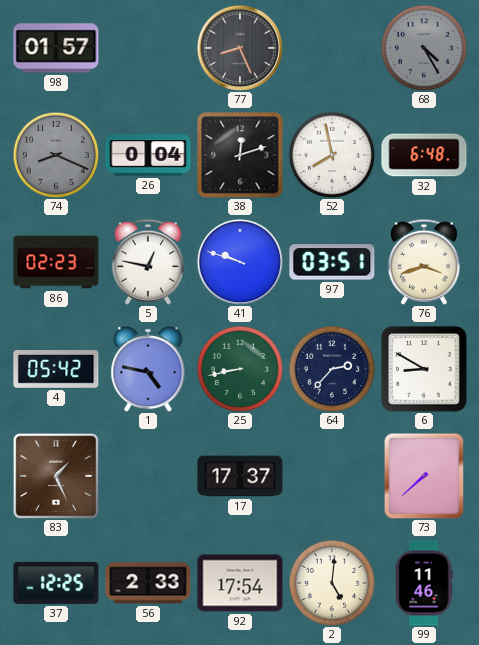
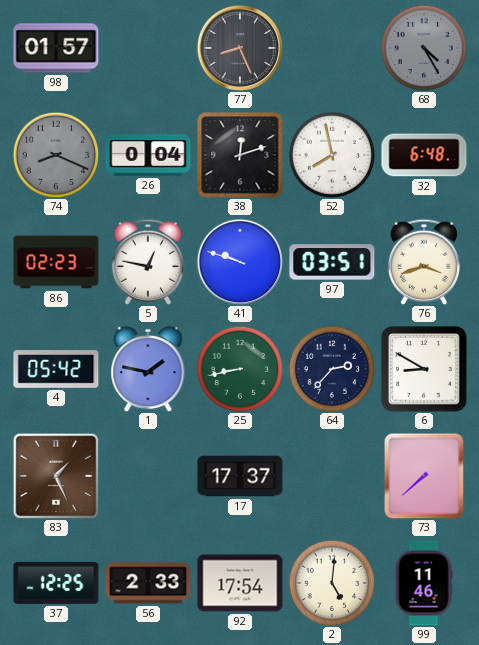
1: 4:47 -> 1:47 (148, 369)
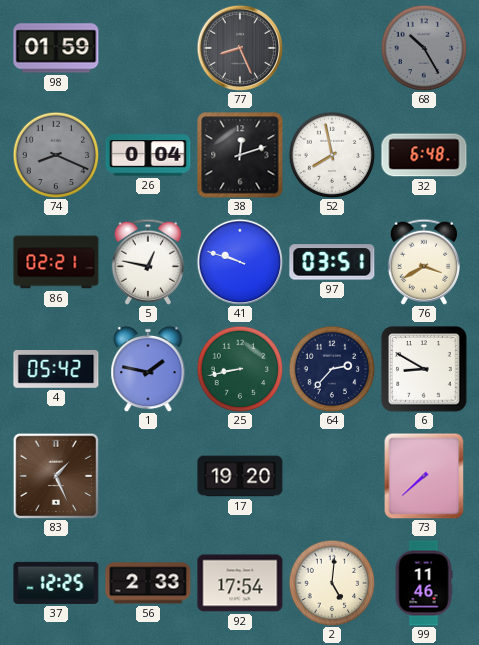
98: 01:57 -> 01:59 (56, 48)
68: 4:25 -> 10:25 (424, 48)
86: 02:23 -> 02:21 (56, 262)
76: 3:42 -> 3:40 (424, 262)
17: 17:37 -> 19:20 (240, 476)
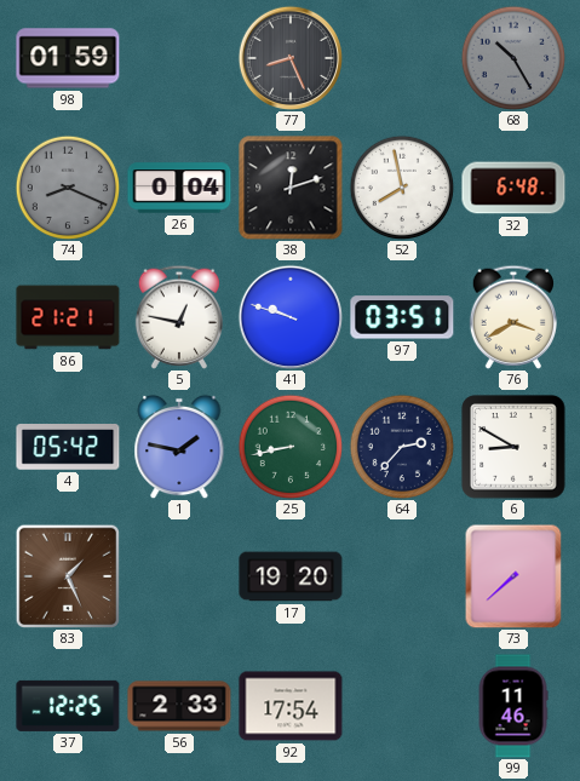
86: 02:21 -> 21:21 (68, 317)
2: 5:01 -> none (332, 583)
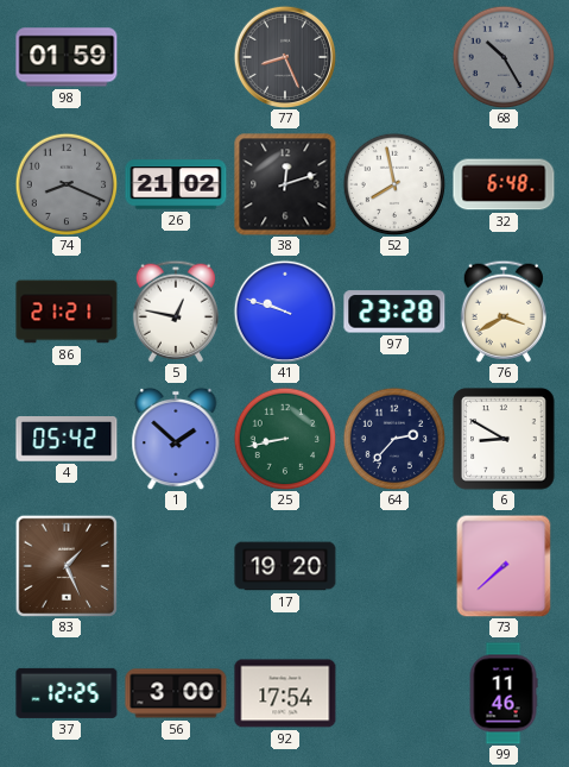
26: 0:04 -> 21:02 (176, 184)
97: 03:51 -> 23:28 (394, 312)
1: 1:47 -> 1:52 (176, 439)
56: 2:33 -> 3:00 (176, 693)
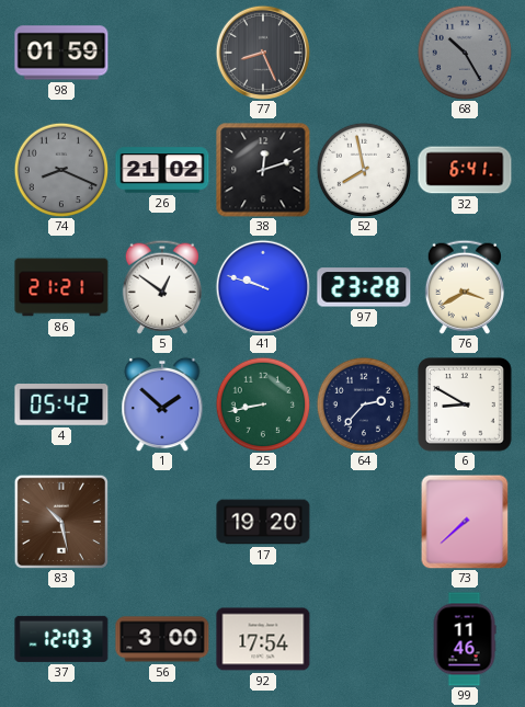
32: 6:48 -> 6:41 (465, 170)
5: 12:47 -> 12:51 (162, 287)
83: 1:26 -> 10:28 (61, 522)
37: 12:25 -> 12:03 (61, 639)
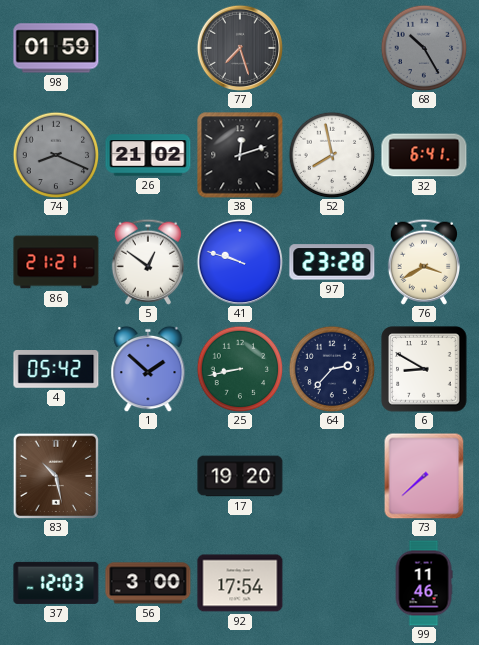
77: 8:26 -> 7:27 (239, 47)
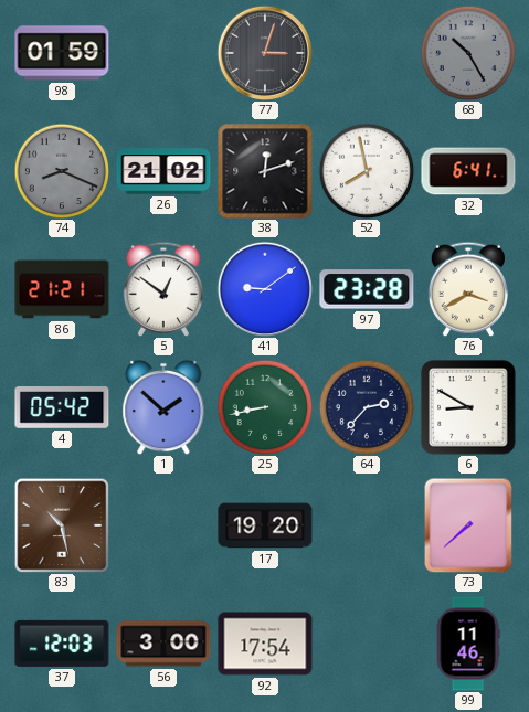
77: 7:27 -> 3:03 (264, 52)
41: 9:48 -> 9:09 (264, 288)
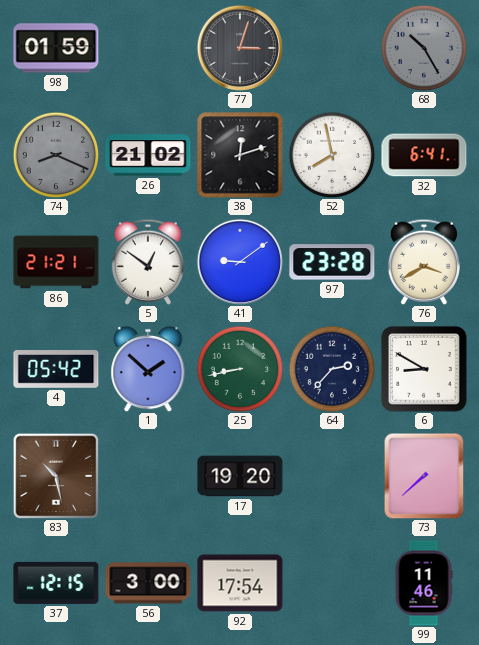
37: 12:03 -> 12:15 (56, 583)
